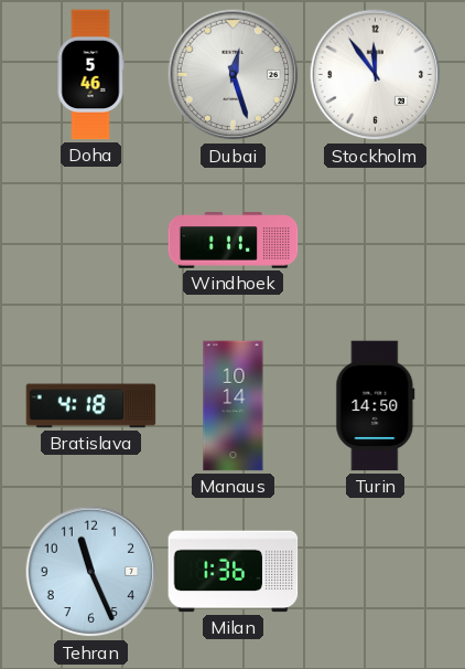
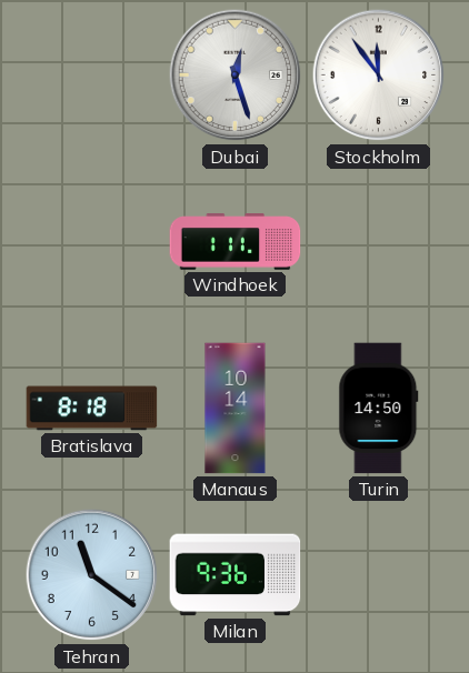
Doha: 5:46 -> none (90, 75)
Bratislava: 4:18 -> 8:18 (92, 409)
Tehran: 11:26 -> 11:21 (92, 575)
Milan: 1:36 -> 9:36 (236, 575)
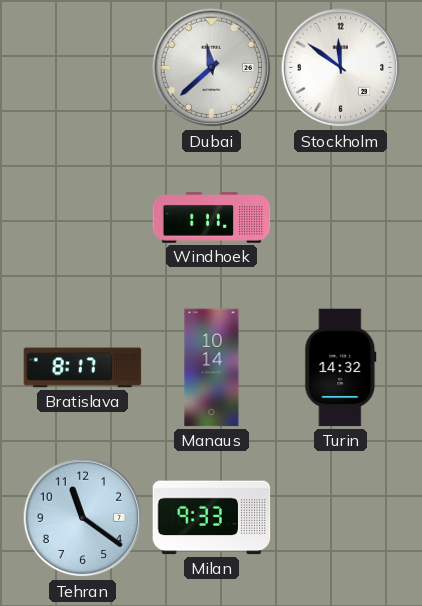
Dubai: 12:27 -> 11:38 (212, 68)
Stockholm: 11:54 -> 11:51 (341, 68)
Bratislava: 8:18 -> 8:17 (83, 368)
Turin: 14:50 -> 14:32 (341, 368)
Milan: 9:36 -> 9:33 (212, 518)
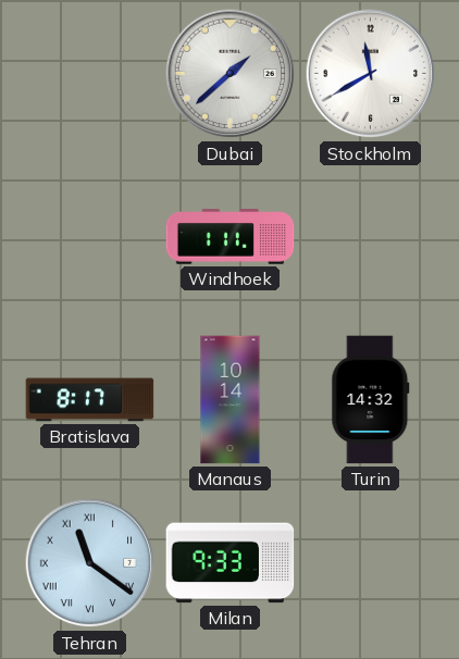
Dubai: 11:38 -> 1:38 (231, 74)
Stockholm: 11:51 -> 11:40 (371, 74)
Tehran numerals: Arabic -> Roman (90, 563)
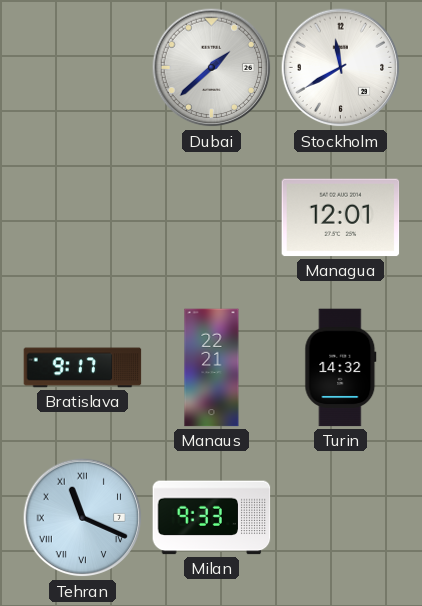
Windhoek: 1:11 -> none (231, 237)
Managua: none -> 12:01 (341, 218)
Bratislava: 8:17 -> 9:17 (83, 368)
Manaus: 10:14 -> 22:21 (212, 368)
Tehran: 11:21 -> 11:19 (83, 518)
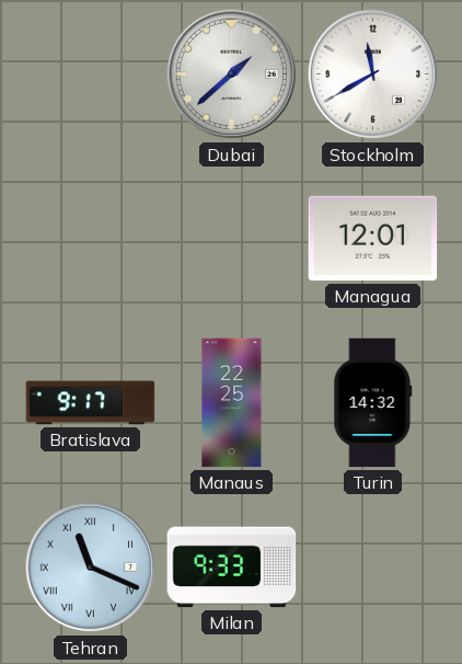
Manaus: 22:21 -> 22:25 (232, 403)
